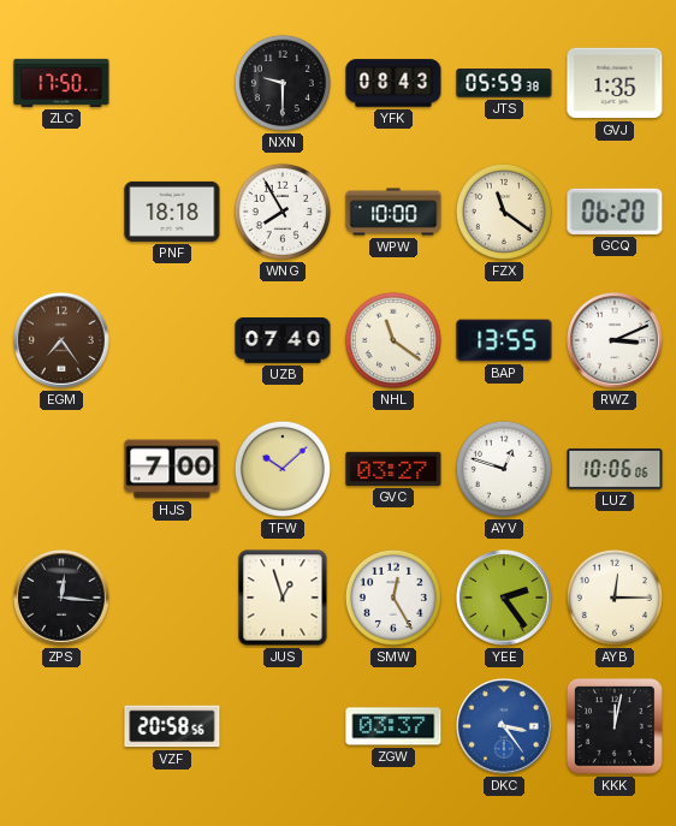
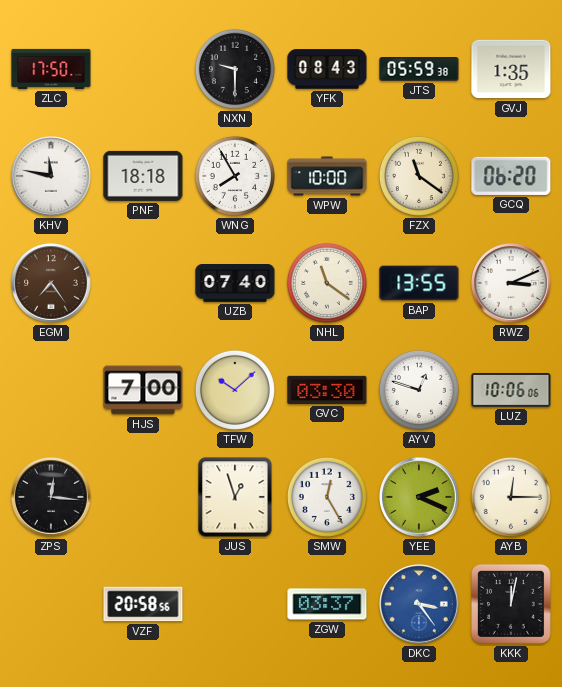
KHV: none -> 11:47 (52, 177)
GVC: 03:27 -> 03:30 (327, 390)
YEE: 2:24 -> 2:19 (420, 498)
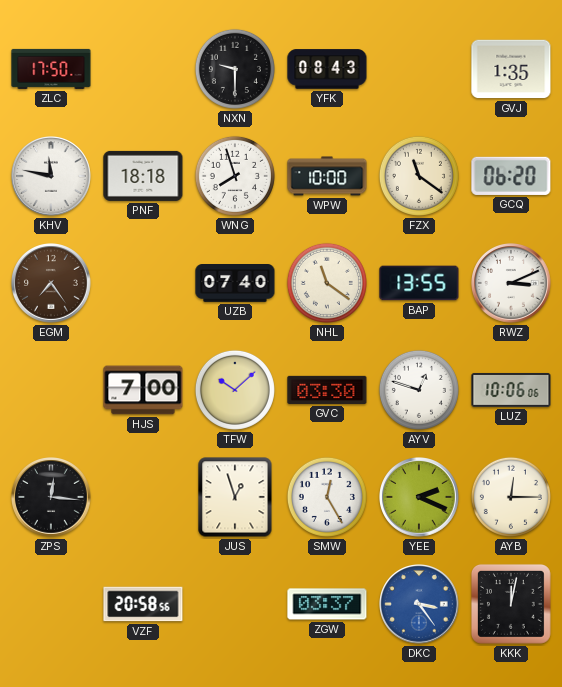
JTS: 05:59 -> none (419, 69)
WNG: 7:55 -> 7:57 (235, 176)
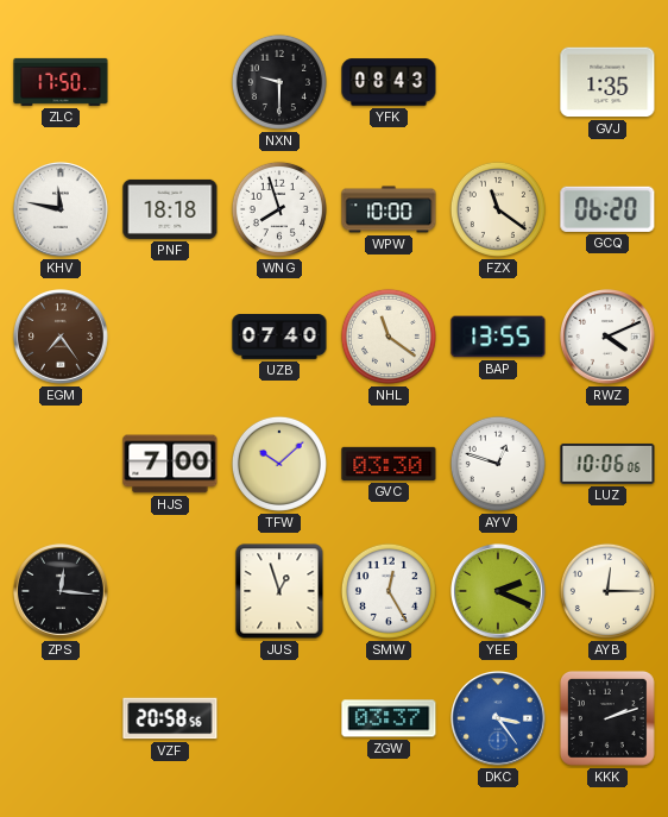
RWZ: 3:11 -> 4:11 (609, 338)
KKK: 12:02 -> 2:12 (607, 718)
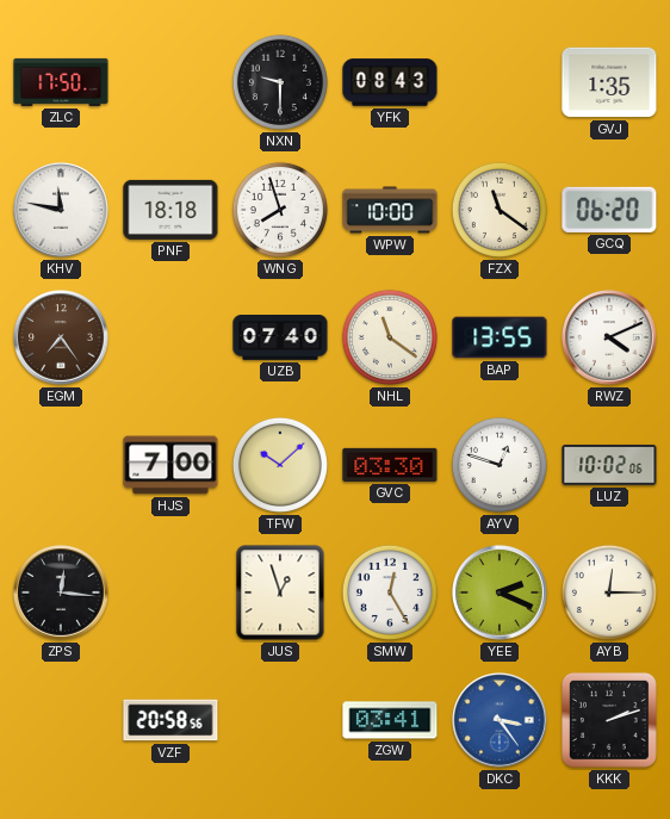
LUZ: 10:06 -> 10:02 (609, 465)
ZGW: 03:37 -> 03:41 (390, 720)
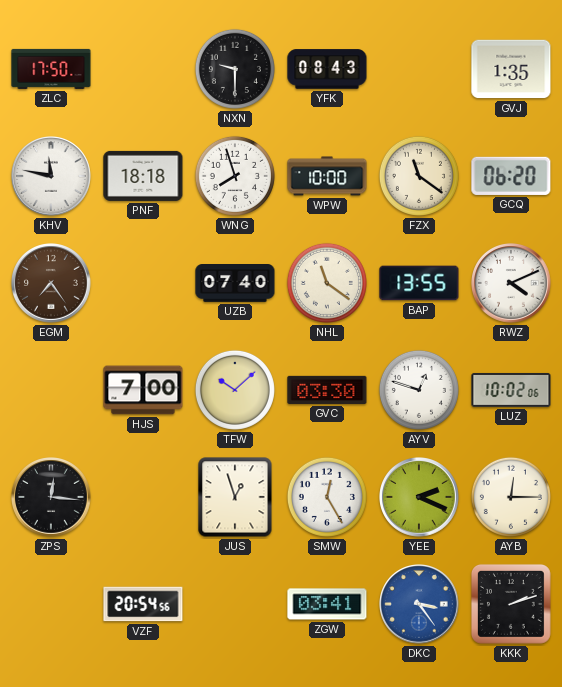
VZF: 20:58 -> 20:54 (143, 604)
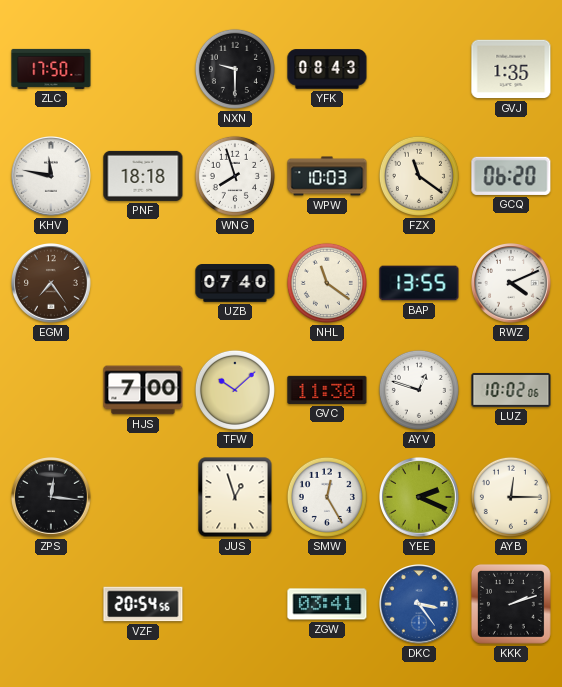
WPW: 10:00 -> 10:03 (327, 176)
GVC: 03:30 -> 11:30 (327, 390)
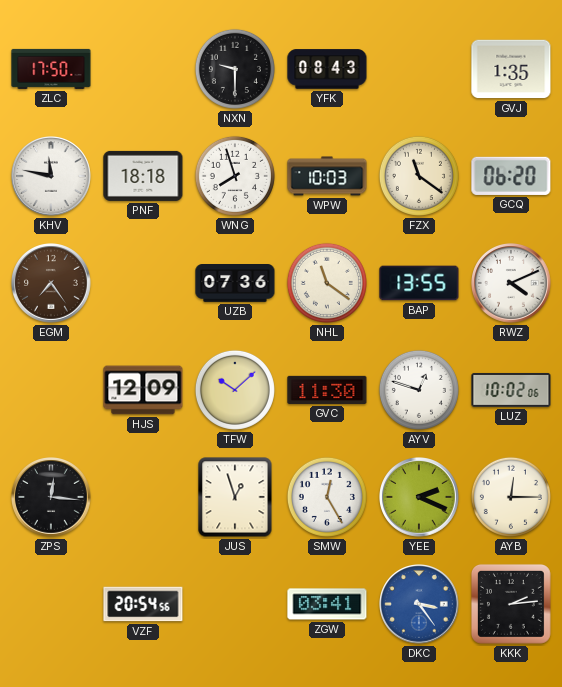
UZB: 07:40 -> 07:36 (235, 284)
HJS: 7:00 -> 12:09 (143, 390)
KKK: 2:12 -> 2:14 (511, 604)
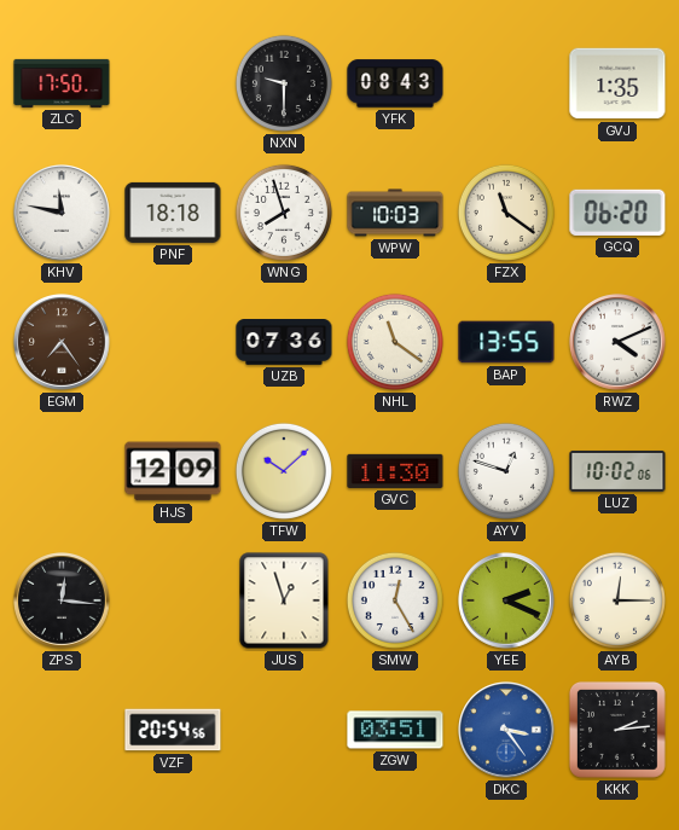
ZGW: 03:41 -> 03:51 (395, 730)
